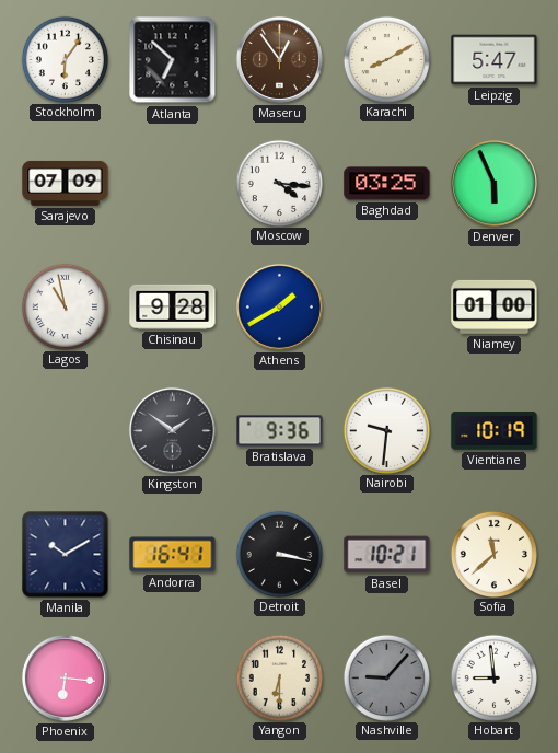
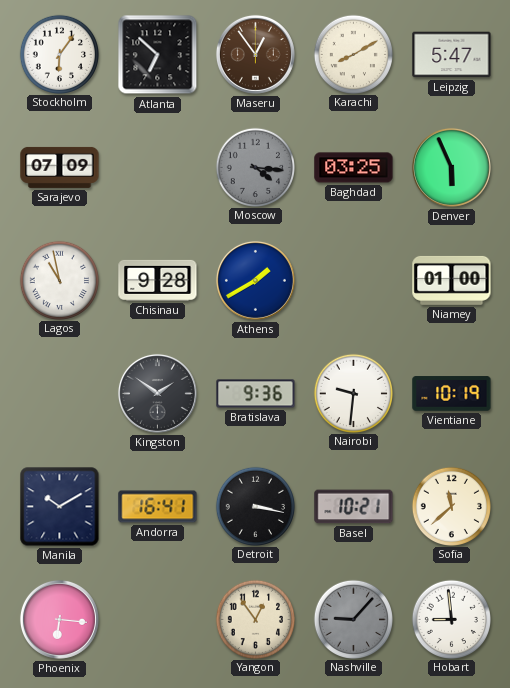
Moscow dial: white -> grey (255, 167)
Yangon: 6:30 -> 12:54 (255, 619)
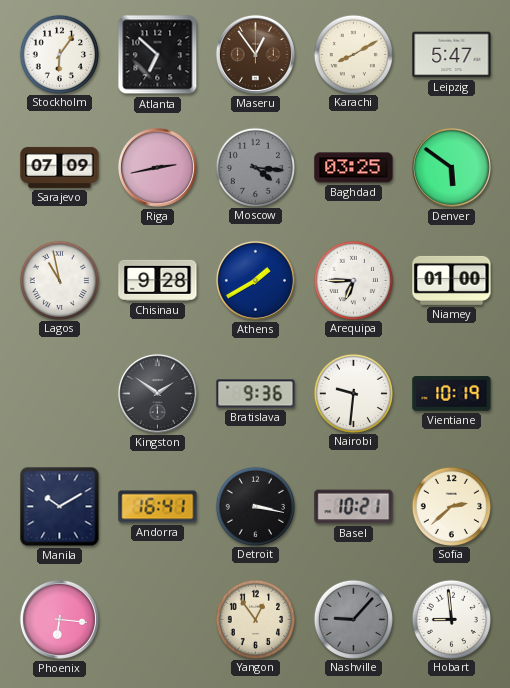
Riga: none -> 2:43 (157, 167)
Denver: 5:56 -> 5:51 (451, 167)
Arequipa: none -> 6:45 (353, 280)
Sofia: 11:38 -> 2:38 (451, 506)
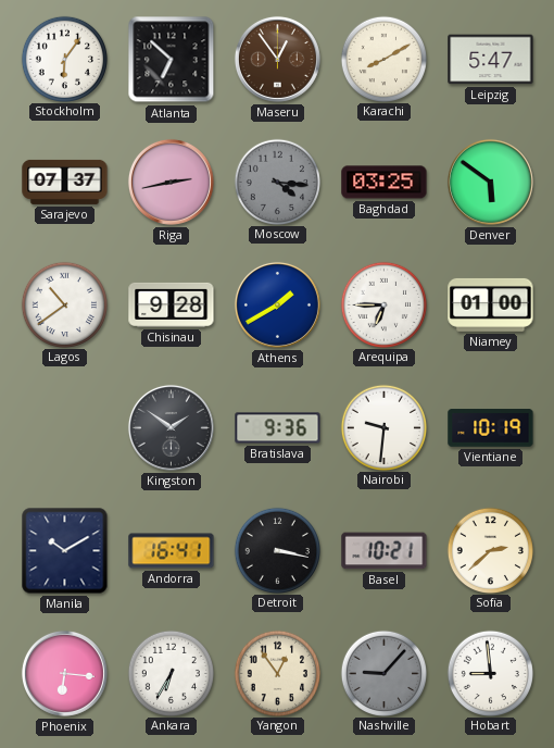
Sarajevo: 07:09 -> 07:37 (65, 182)
Lagos: 10:58 -> 10:39 (64, 304)
Ankara: none -> 6:35 (171, 673)
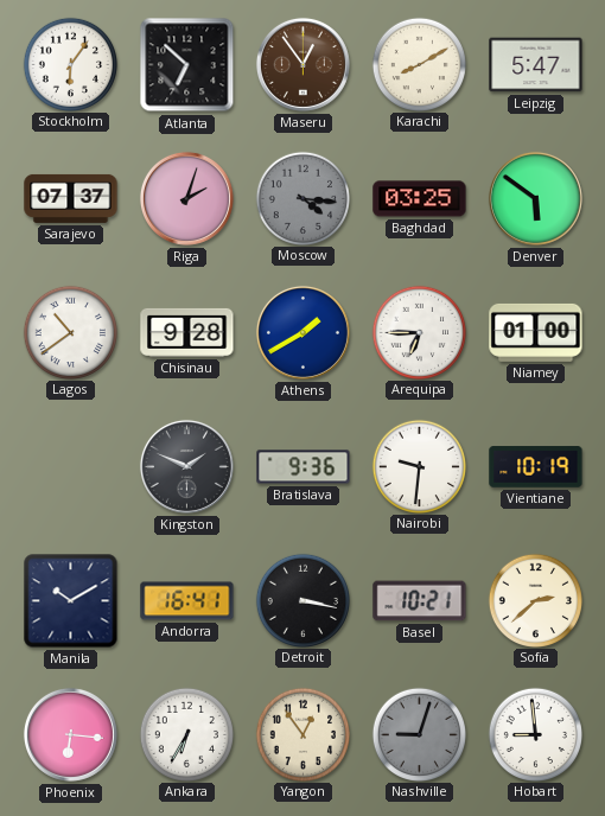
Riga: 2:43 -> 2:03 (186, 198)
Kingston: 1:51 -> 1:49 (186, 466)
Nashville: 9:07 -> 9:03 (419, 734)
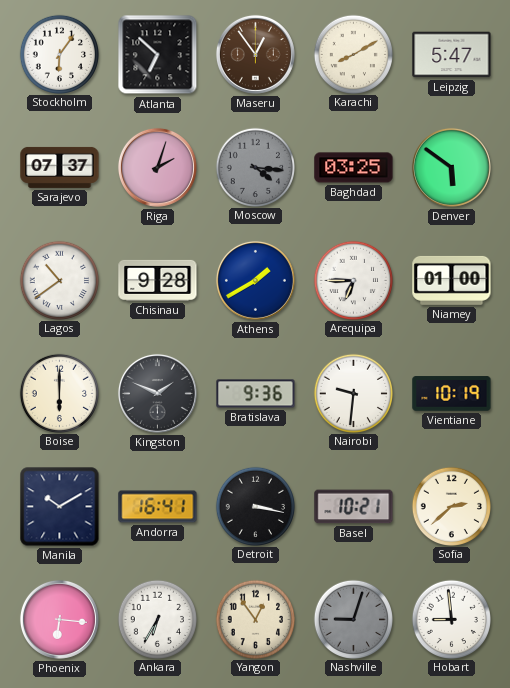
Boise: none -> 6:00 (59, 393)
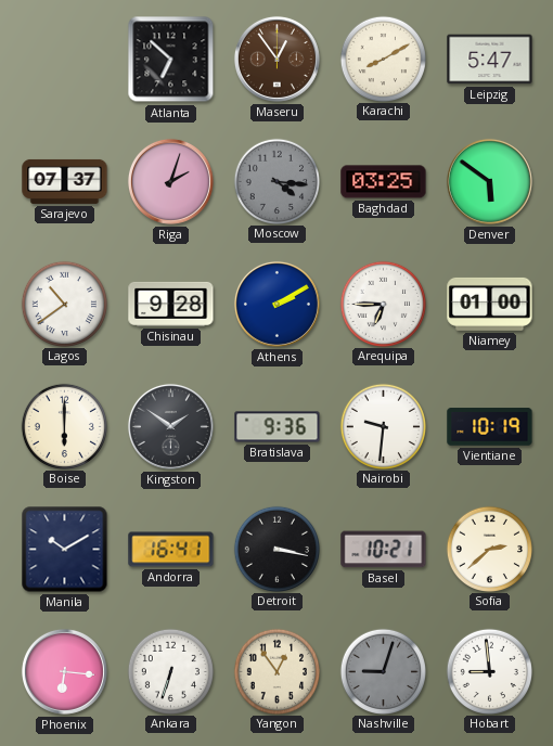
Stockholm: 6:06 -> none (59, 54)
Athens: 1:40 -> 2:10 (276, 304)
Kingston: 1:49 -> 1:51 (170, 426)
Ankara: 6:35 -> 6:33 (170, 671)
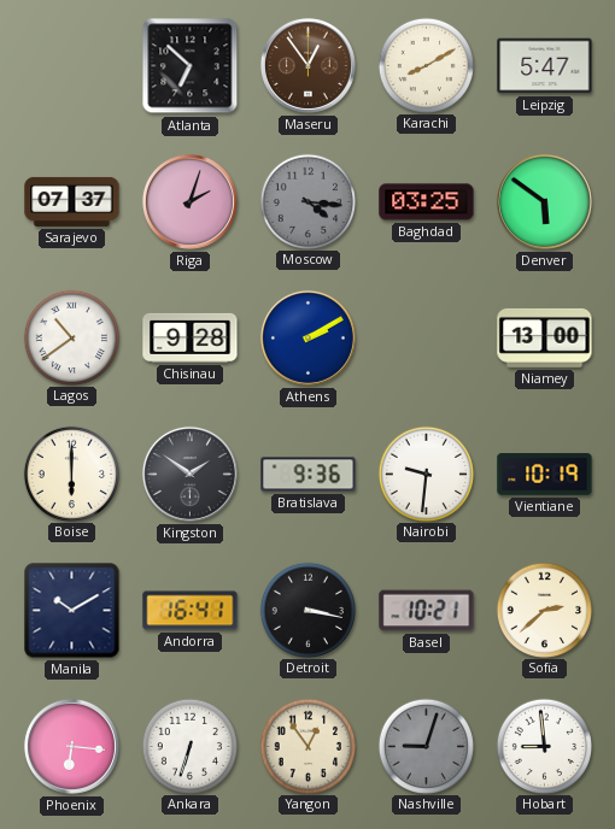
Arequipa: 6:45 -> none (383, 304)
Niamey: 01:00 -> 13:00 (545, 337)
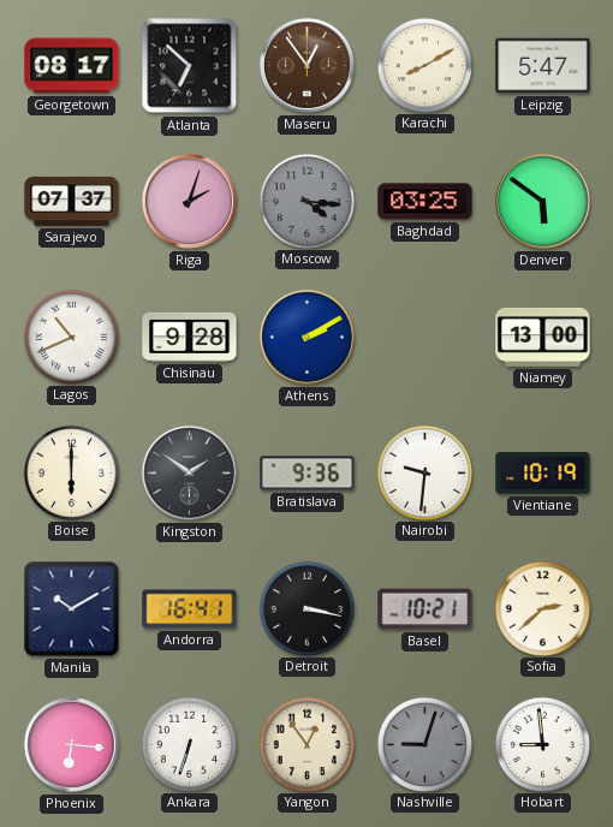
Georgetown: none -> 08:17 (72, 66)
Lagos: 10:39 -> 10:41 (71, 337)
